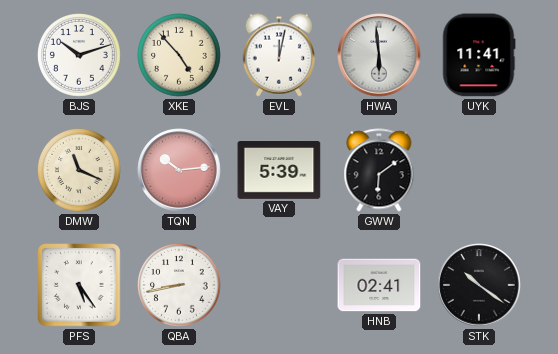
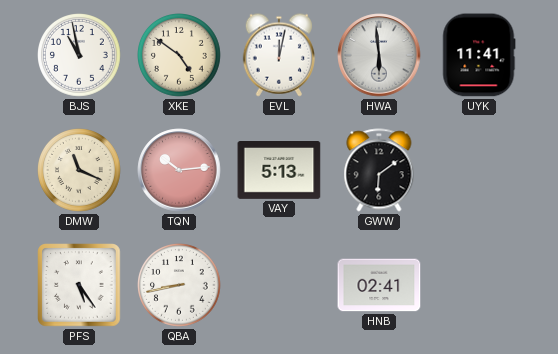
BJS: 10:12 -> 10:58 (80, 56)
XKE: 4:53 -> 4:51 (180, 56)
VAY: 5:39 -> 5:13 (279, 171)
STK: 10:21 -> none (479, 285)
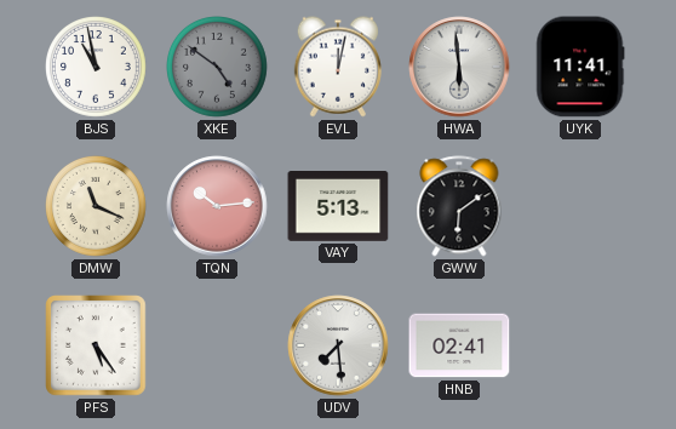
XKE dial: cream -> grey (218, 68)
QBA: 8:43 -> none (180, 286)
UDV: none -> 7:29 (338, 345)
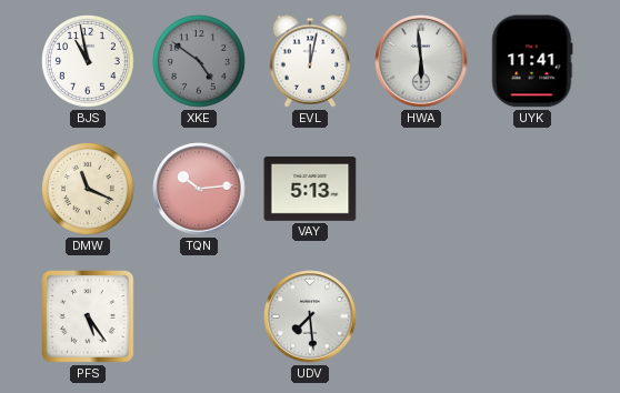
GWW: 6:09 -> none (459, 206)
HNB: 02:41 -> none (459, 345)
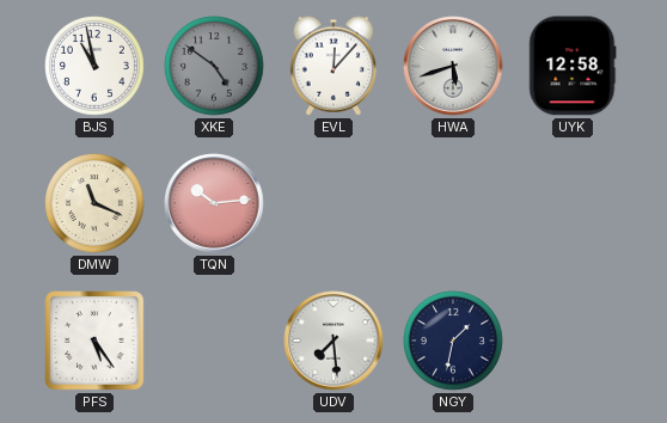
EVL: 12:02 -> 12:07 (333, 66)
HWA: 5:59 -> 5:42 (453, 66)
UYK: 11:41 -> 12:58 (573, 66)
VAY: 5:13 -> none (310, 190)
NGY: none -> 1:32 (454, 342)
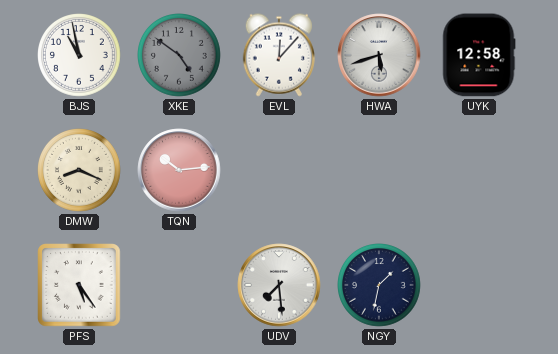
DMW: 11:19 -> 8:19 (80, 171)
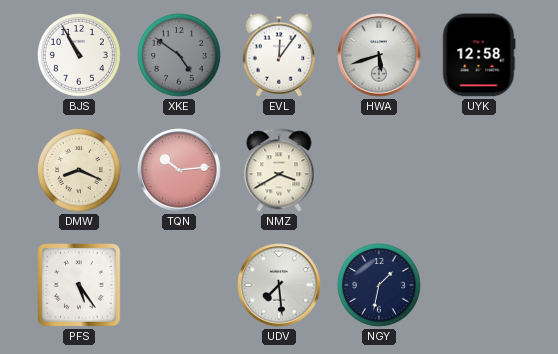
BJS: 10:58 -> 10:55 (80, 56)
EVL: 12:07 -> 12:06 (279, 55)
NMZ: none -> 3:40 (279, 170)
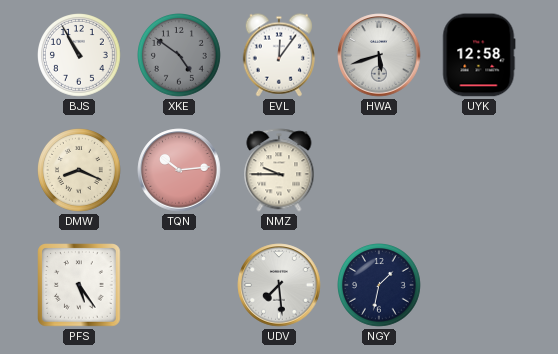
NMZ: 3:40 -> 9:45 (279, 170)
